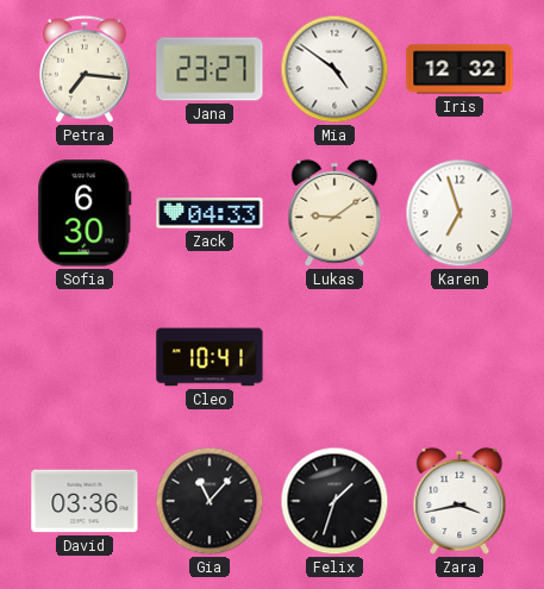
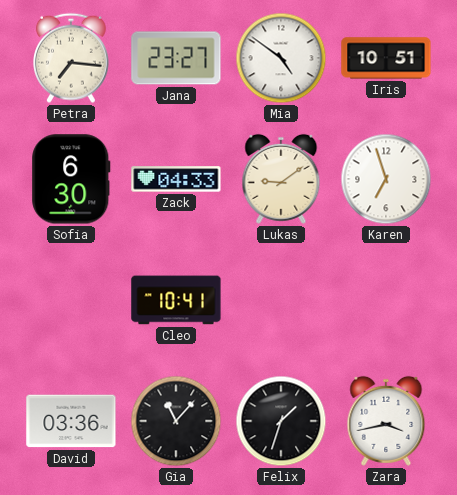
Iris: 12:32 -> 10:51 (386, 58)
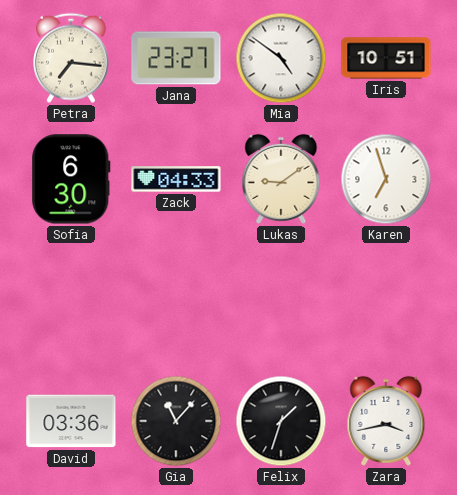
Cleo: 10:41 -> none (176, 300)
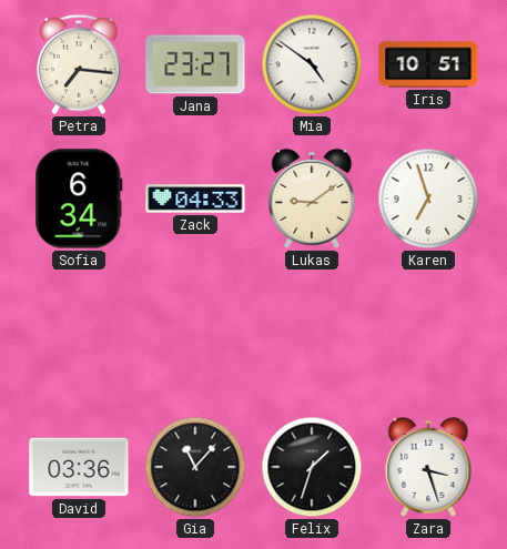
Sofia: 6:30 -> 6:34 (79, 199)
Zara: 3:43 -> 3:27 (428, 467)
